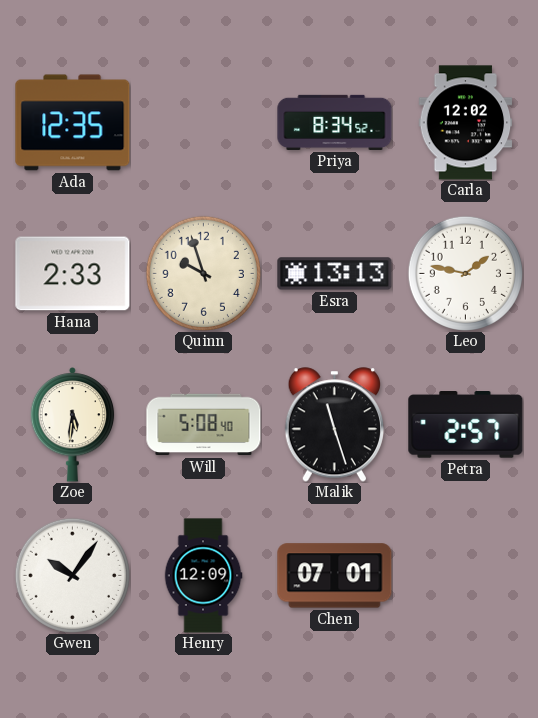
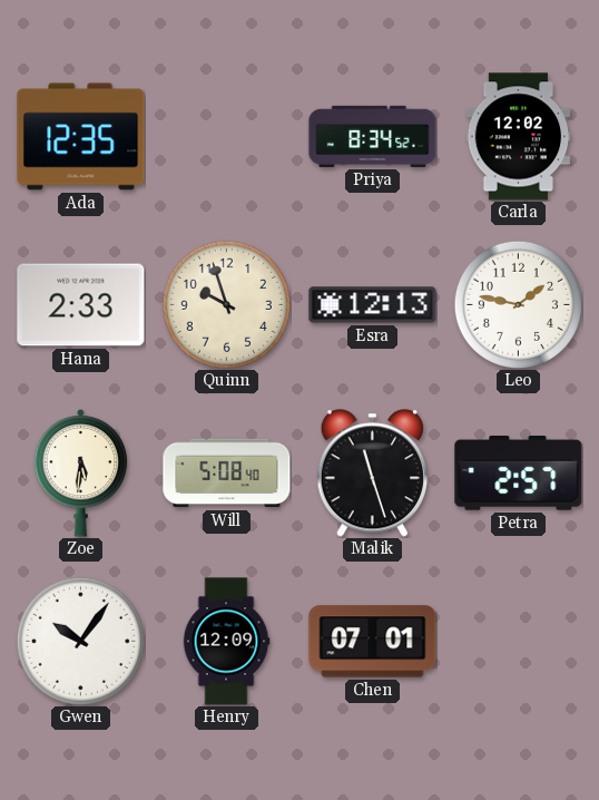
Esra: 13:13 -> 12:13 (373, 305)
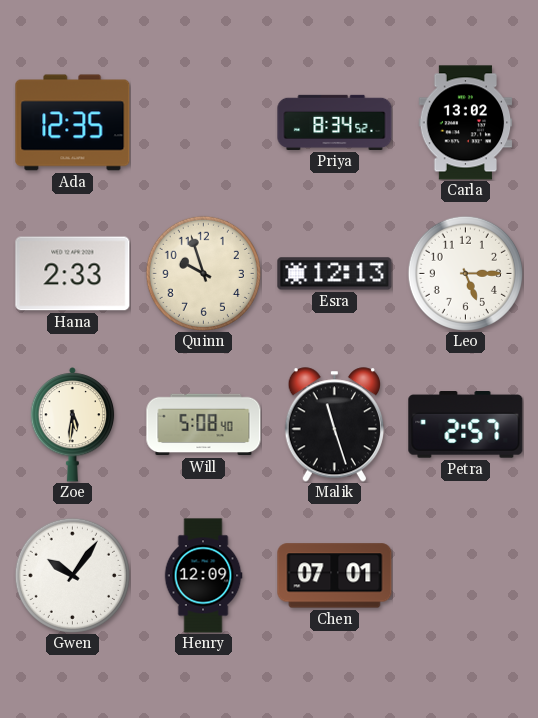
Carla: 12:02 -> 13:02 (466, 123)
Leo: 1:47 -> 5:15 (465, 273)
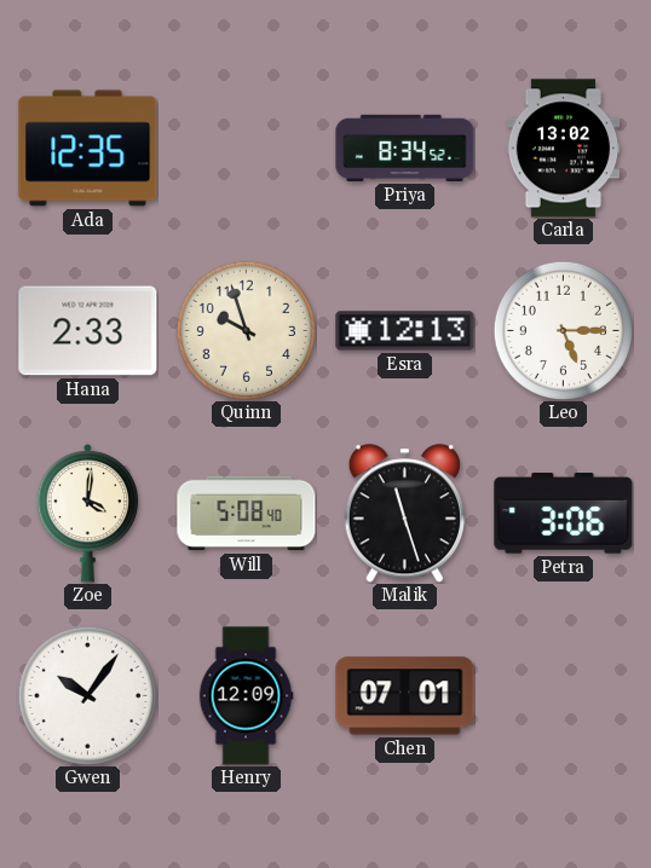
Zoe: 5:31 -> 4:01 (88, 514)
Petra: 2:57 -> 3:06 (564, 514)
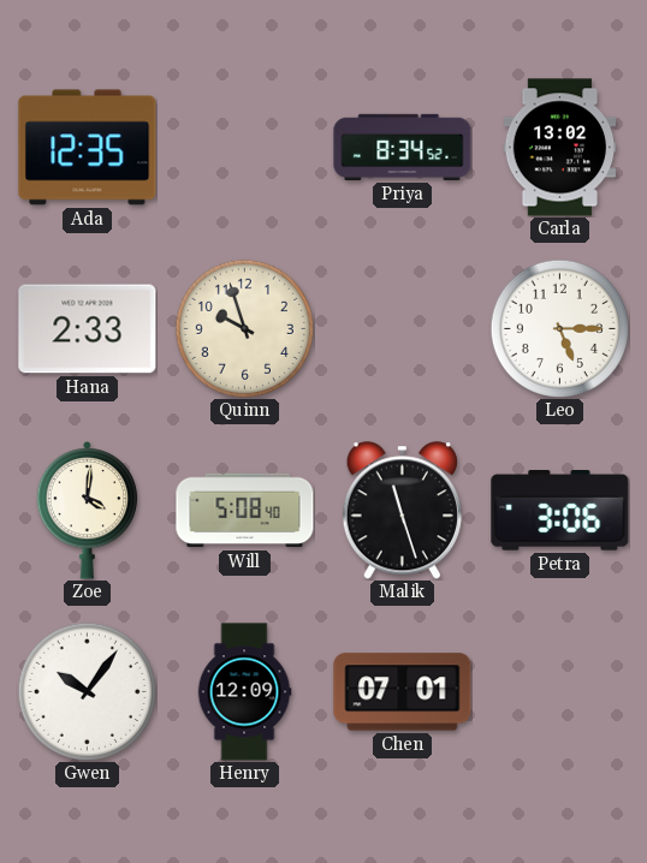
Esra: 12:13 -> none (405, 331)
